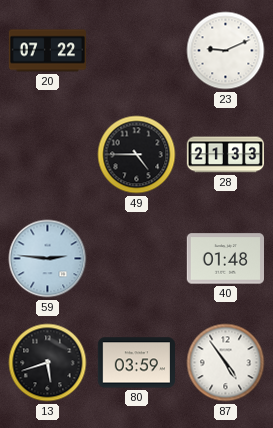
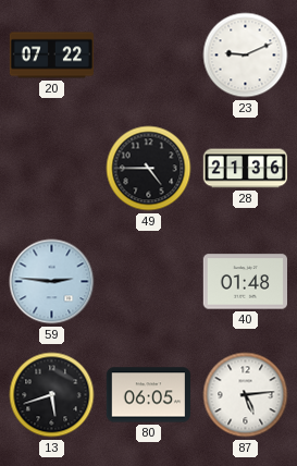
28: 21:33 -> 21:36 (245, 169)
80: 03:59 -> 06:05 (148, 395)
87: 4:54 -> 5:14 (246, 395)
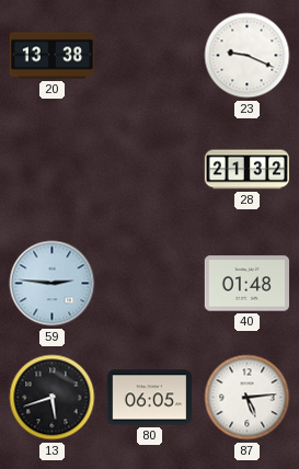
20: 07:22 -> 13:38 (53, 56)
23: 9:11 -> 9:19 (248, 56)
49: 4:45 -> none (149, 169)
28: 21:36 -> 21:32 (246, 170)
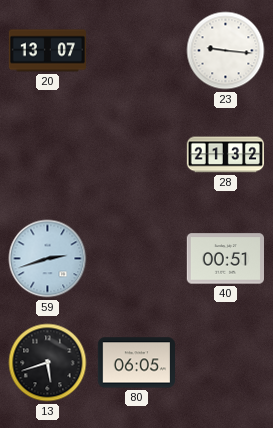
20: 13:38 -> 13:07 (48, 51)
23: 9:19 -> 9:16 (226, 51)
59: 2:46 -> 2:42 (48, 259)
40: 01:48 -> 00:51 (225, 259)
87: 5:14 -> none (248, 398)
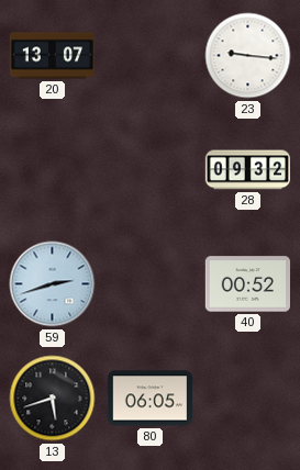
28: 21:32 -> 09:32 (247, 170)
40: 00:51 -> 00:52 (247, 284)
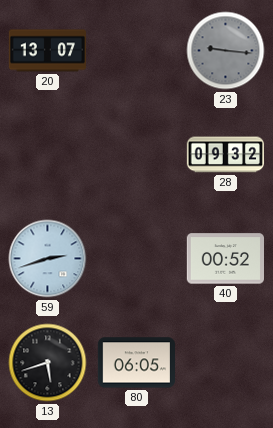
23 dial: white -> grey (226, 51)
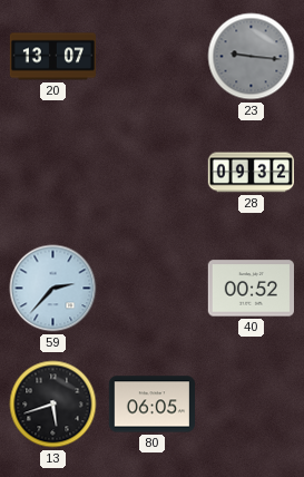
59: 2:42 -> 2:37 (53, 289)
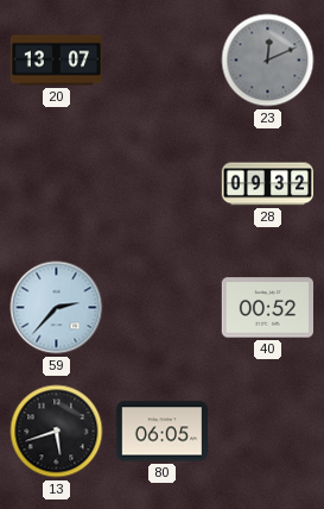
23: 9:16 -> 12:11 (268, 61)
